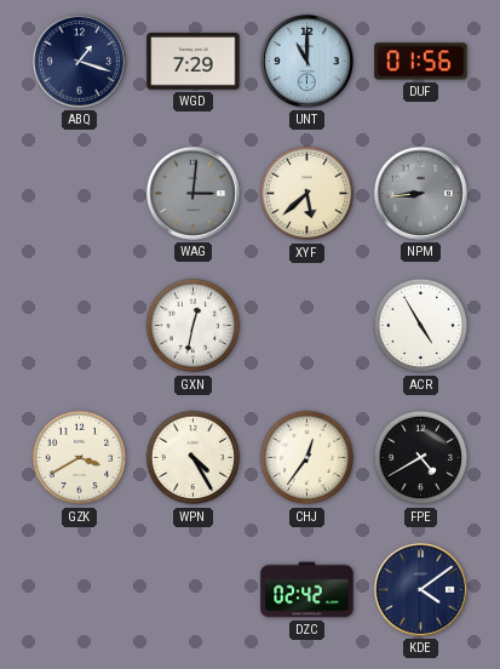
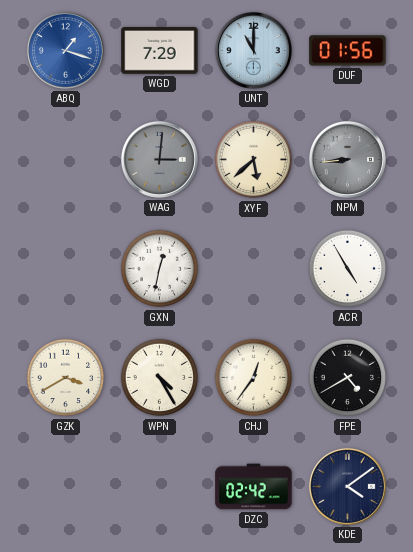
ABQ dial: navy -> blue (65, 50)
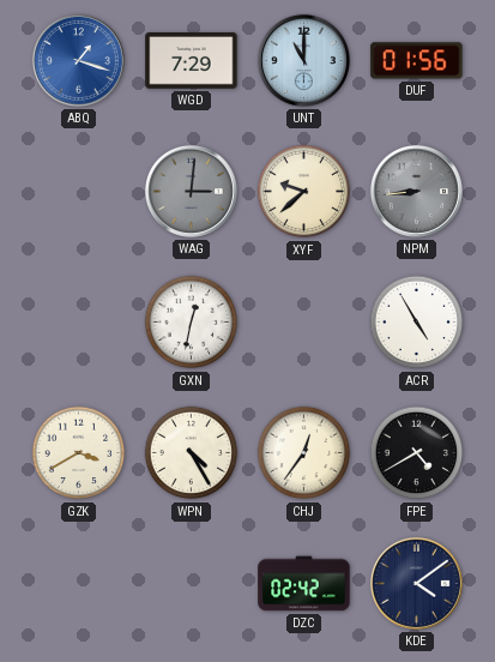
XYF: 5:38 -> 9:38 (304, 192)
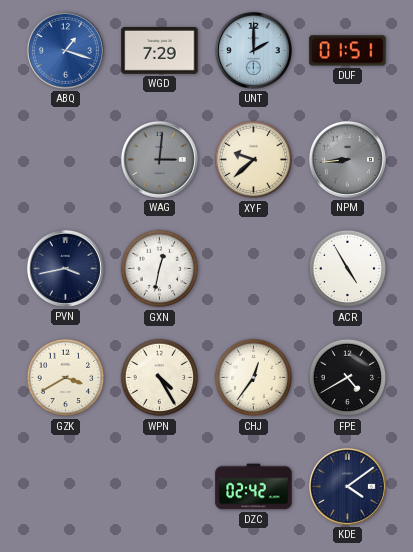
UNT: 11:00 -> 2:00 (253, 50)
DUF: 01:56 -> 01:51 (348, 51)
PVN: none -> 3:43 (65, 268)
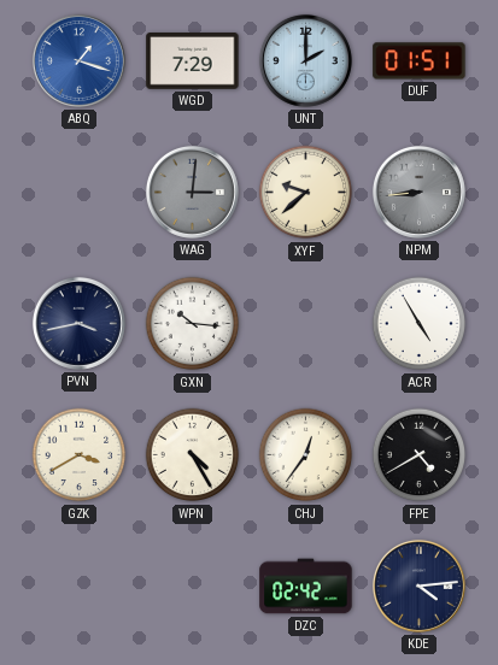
GXN: 12:32 -> 10:16 (193, 324)
KDE: 4:09 -> 4:14 (418, 585)
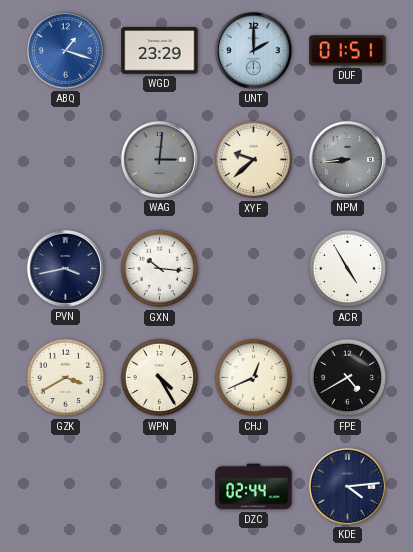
WGD: 7:29 -> 23:29 (160, 51)
CHJ: 12:36 -> 12:41 (254, 378)
DZC: 02:42 -> 02:44 (254, 487)
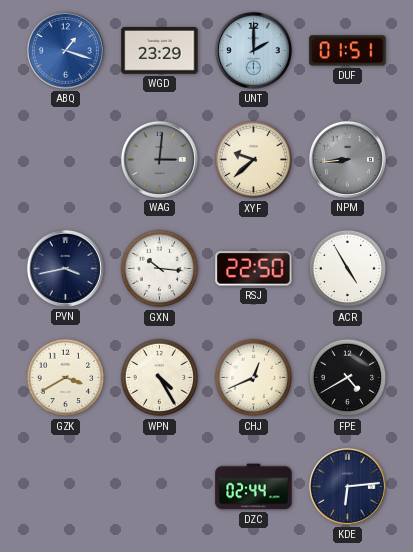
RSJ: none -> 22:50 (254, 269)
KDE: 4:14 -> 6:14 (347, 486)
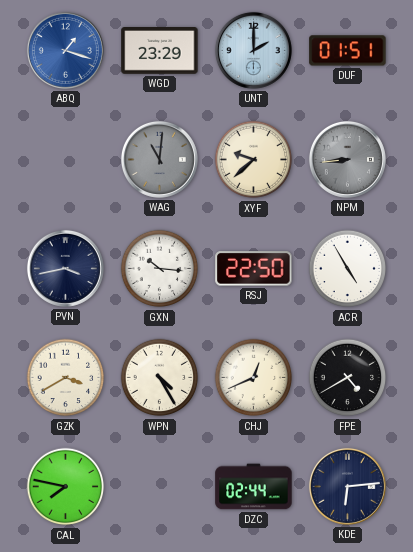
WAG: 3:01 -> 11:01 (159, 159)
CAL: none -> 7:47 (66, 487)
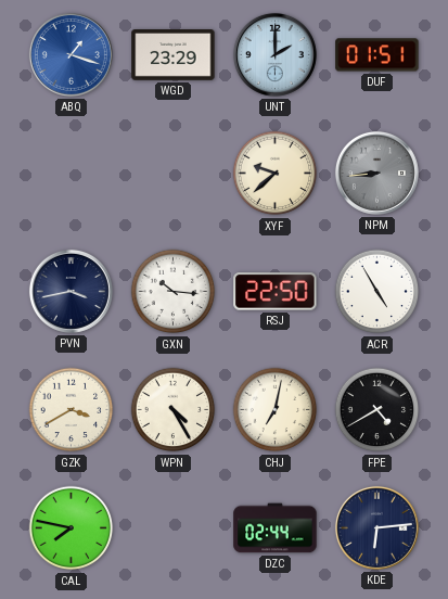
WAG: 11:01 -> none (159, 159)
CHJ: 12:41 -> 7:02 (276, 410)
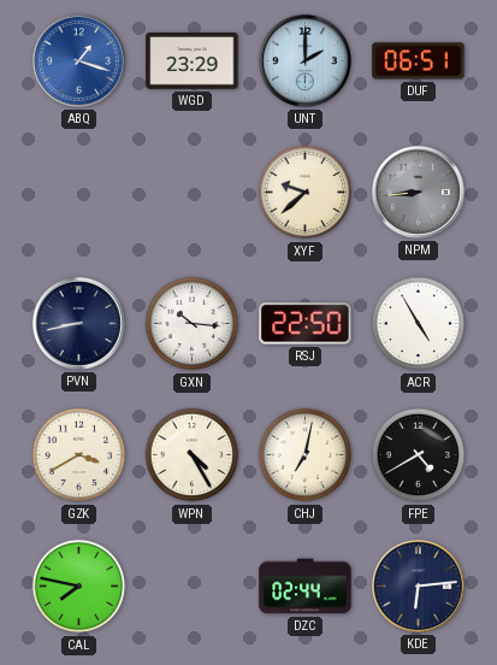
DUF: 01:51 -> 06:51 (419, 61)
PVN: 3:43 -> 8:43 (78, 323)
